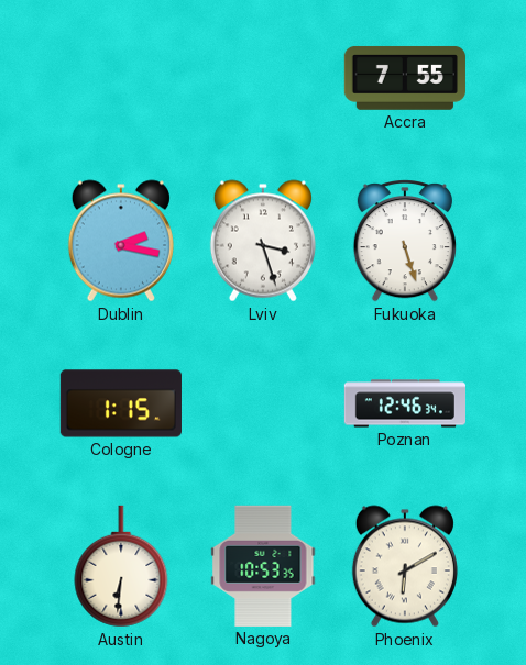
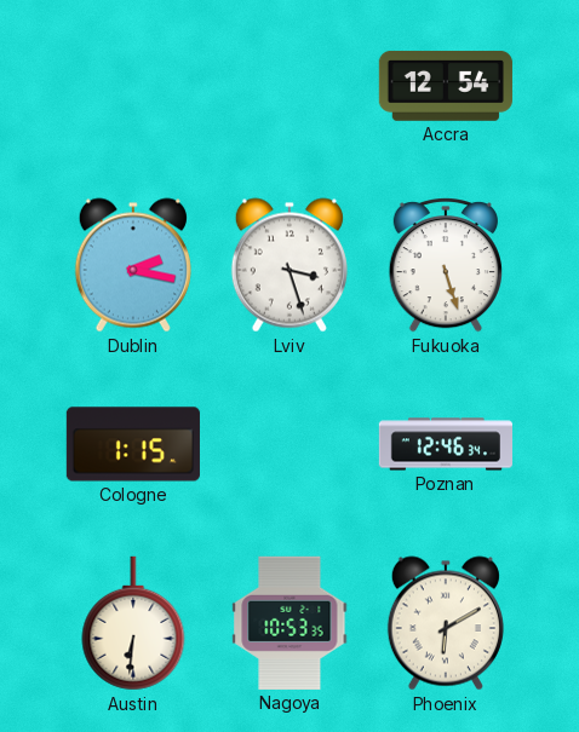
Accra: 7:55 -> 12:54 (446, 86)
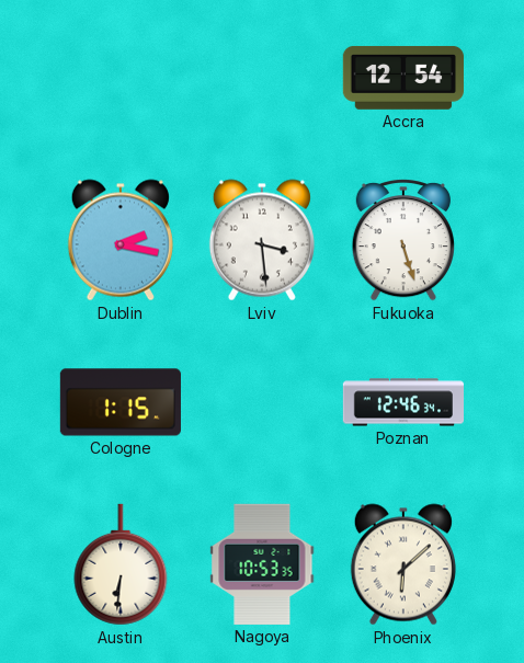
Lviv: 3:27 -> 3:29 (262, 240)
Phoenix: 6:10 -> 6:08 (403, 564)
